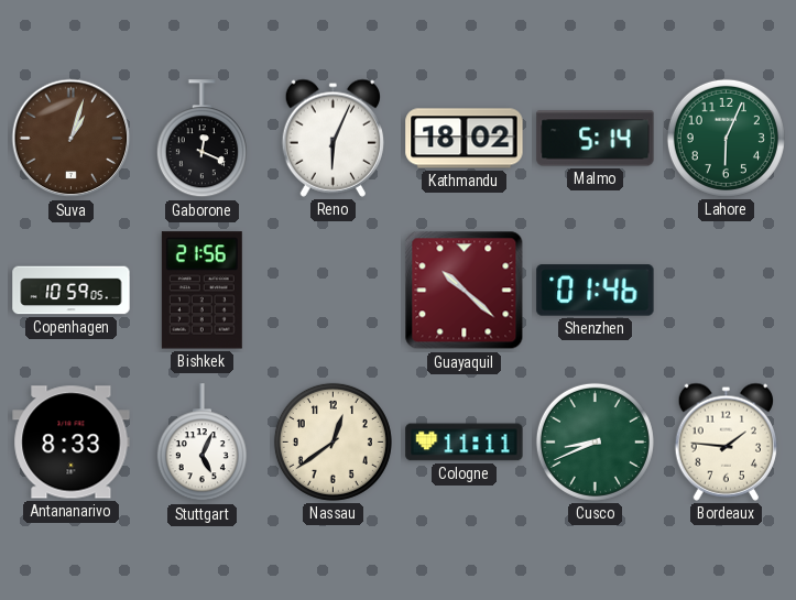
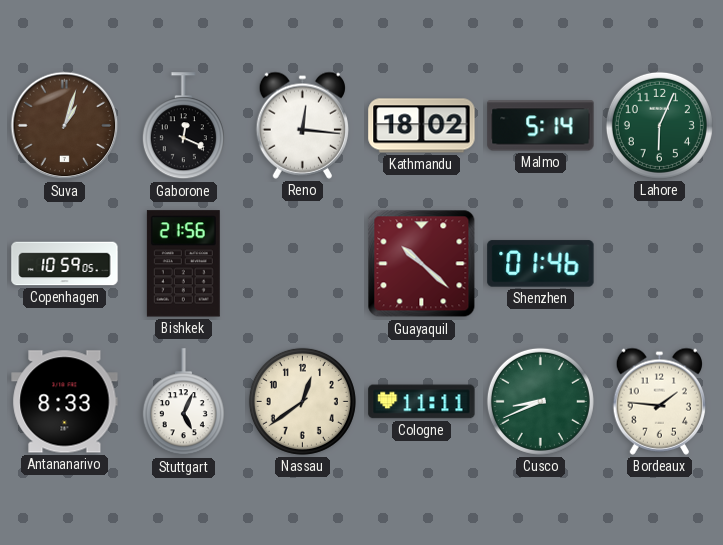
Reno: 6:04 -> 12:16 (302, 125)
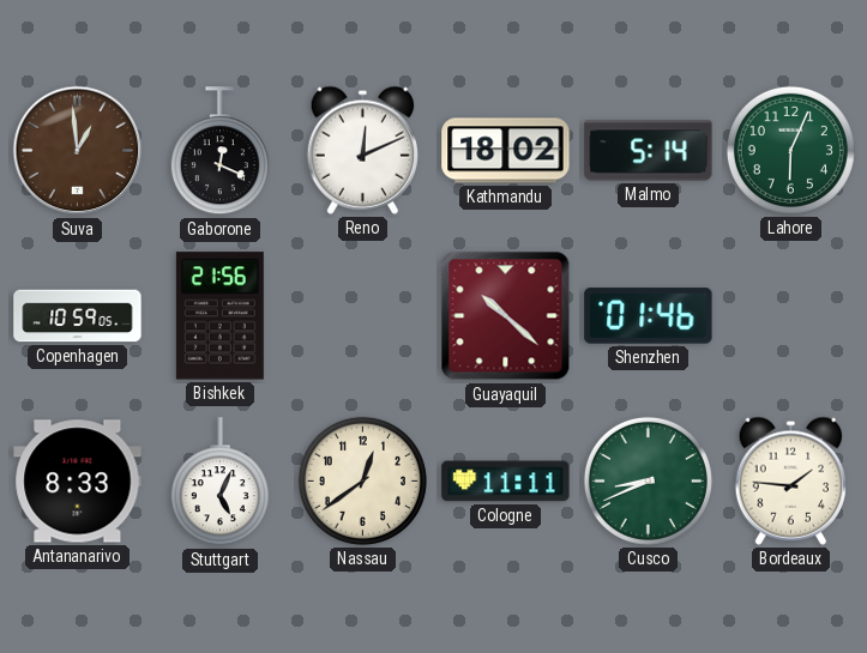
Suva: 1:03 -> 12:59 (78, 151)
Reno: 12:16 -> 12:11 (362, 150)
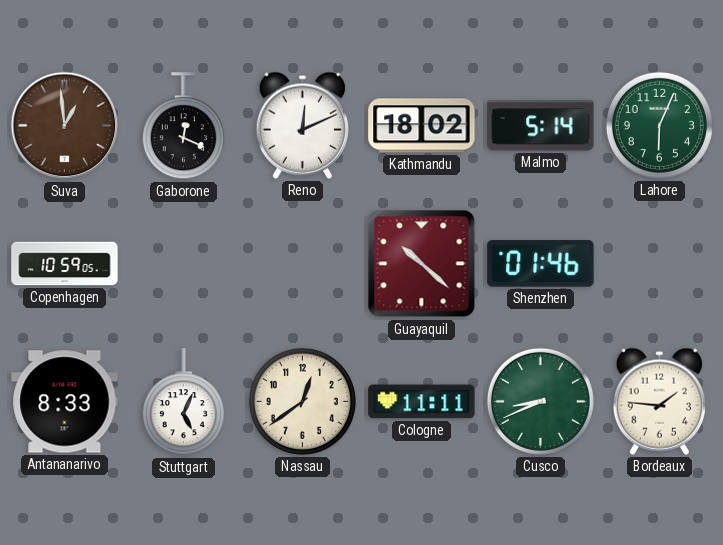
Bishkek: 21:56 -> none (219, 316)
